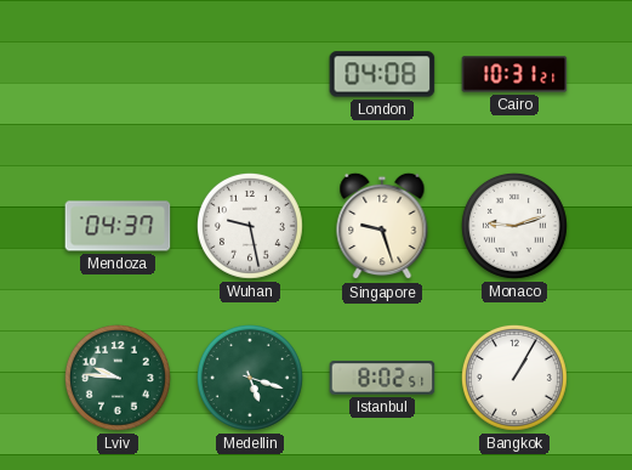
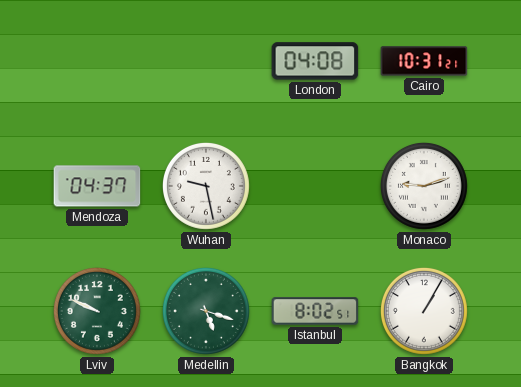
Singapore: 9:27 -> none (382, 226)
Lviv: 9:46 -> 9:49 (97, 311)
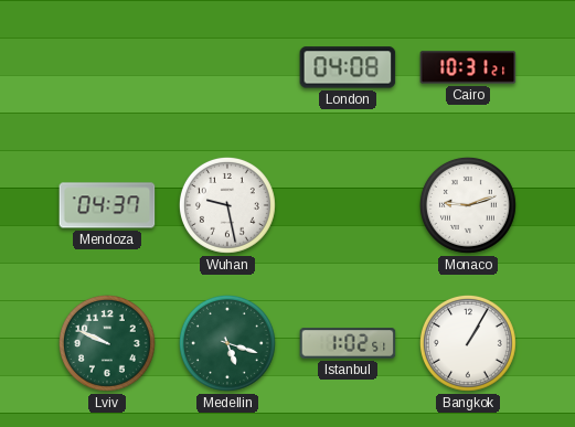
Istanbul: 8:02 -> 1:02 (348, 343)
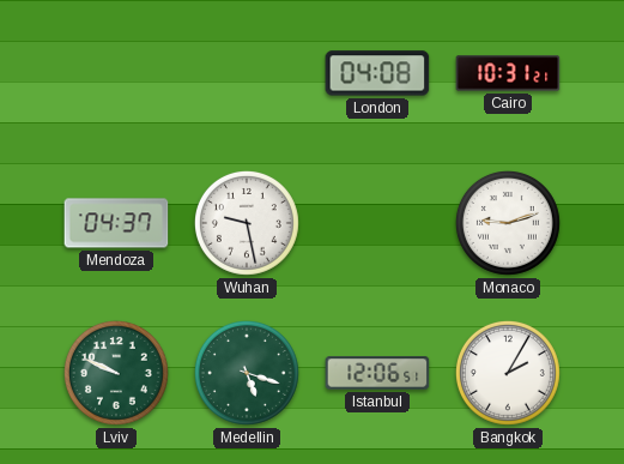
Istanbul: 1:02 -> 12:06 (377, 373)
Bangkok: 1:05 -> 2:05 (508, 373)
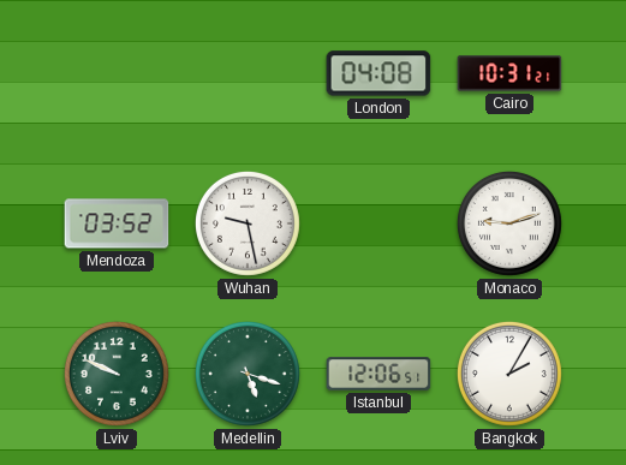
Mendoza: 04:37 -> 03:52 (117, 223)
